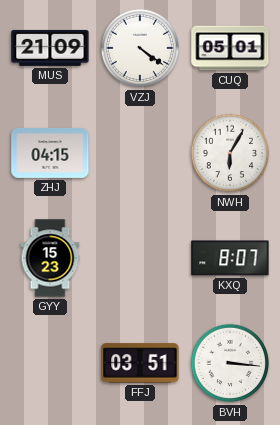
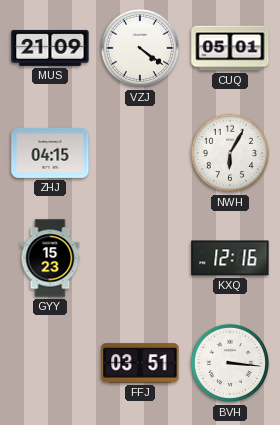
KXQ: 8:07 -> 12:16 (230, 258)
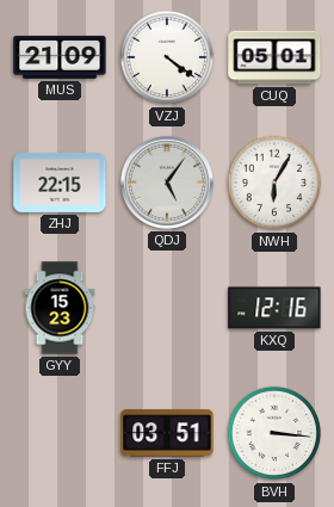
ZHJ: 04:15 -> 22:15 (60, 183)
QDJ: none -> 5:06 (167, 183)
